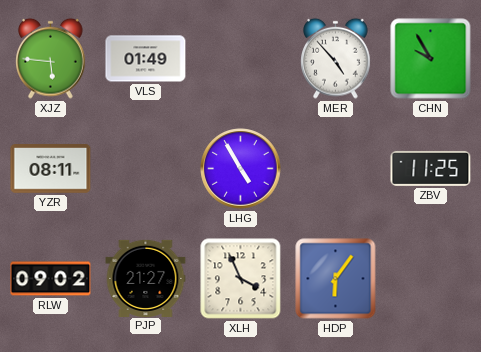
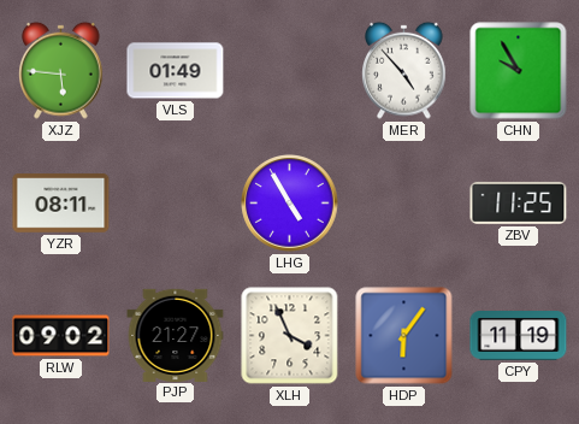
CPY: none -> 11:19 (519, 336)
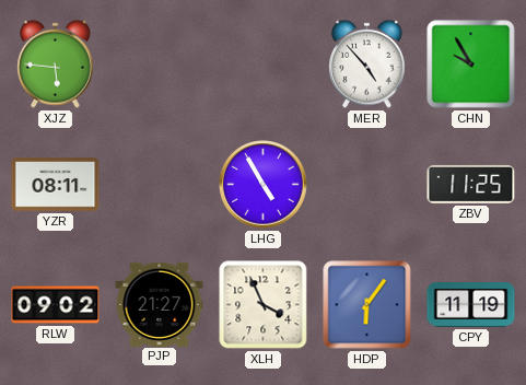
VLS: 01:49 -> none (176, 71)
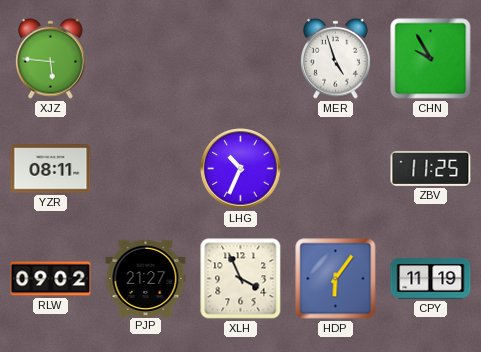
MER: 4:53 -> 4:57 (336, 58)
LHG: 4:55 -> 10:34 (241, 169)
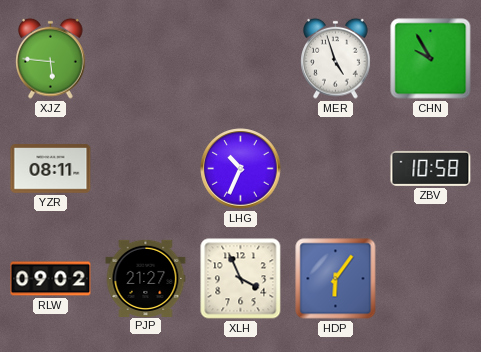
ZBV: 11:25 -> 10:58 (431, 168)
CPY: 11:19 -> none (431, 279)
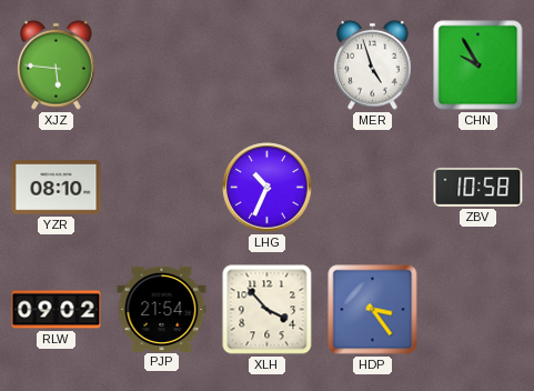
YZR: 08:11 -> 08:10 (57, 188)
PJP: 21:27 -> 21:54 (162, 309)
XLH: 3:56 -> 3:53 (268, 310)
HDP: 6:06 -> 3:24 (373, 310)
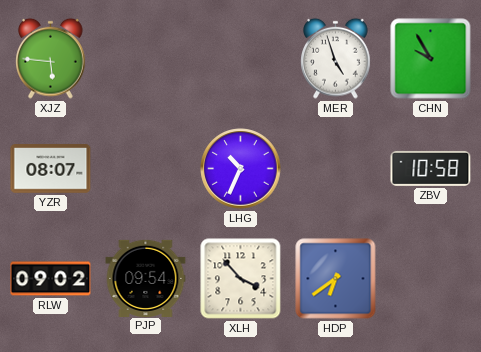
YZR: 08:10 -> 08:07 (51, 169)
PJP: 21:54 -> 09:54 (146, 278)
HDP: 3:24 -> 6:39 (336, 279)
